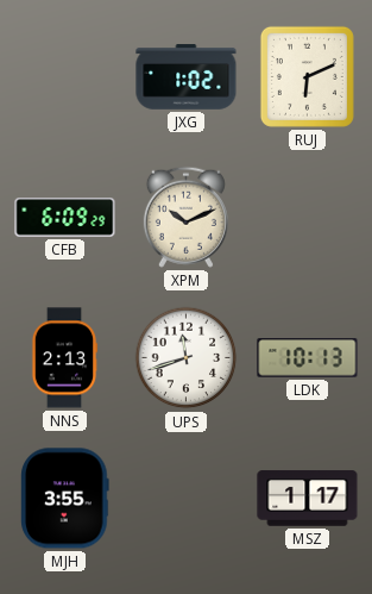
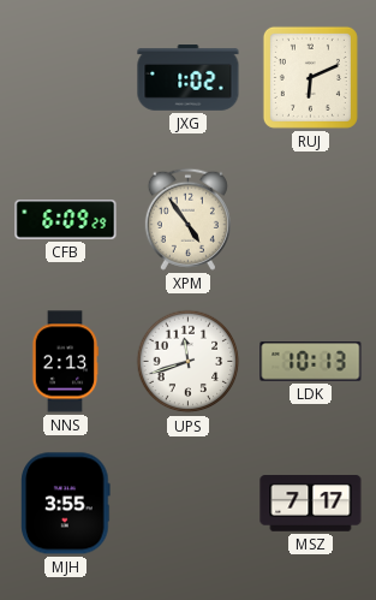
XPM: 10:11 -> 4:54 (187, 219)
MSZ: 1:17 -> 7:17 (311, 504)
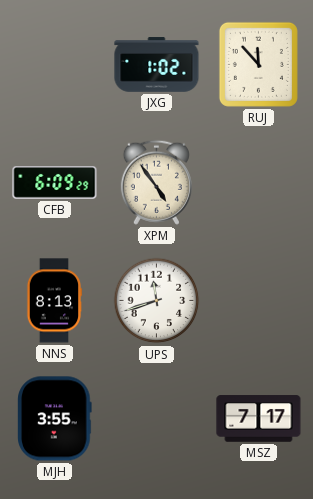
RUJ: 6:11 -> 11:53 (258, 64)
NNS: 2:13 -> 8:13 (54, 301)
LDK: 10:13 -> none (311, 362)
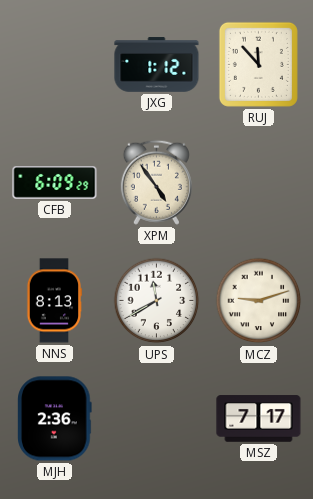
JXG: 1:02 -> 1:12 (157, 65)
UPS: 11:42 -> 11:40 (157, 301)
MCZ: none -> 9:12 (259, 301)
MJH: 3:55 -> 2:36 (55, 419)
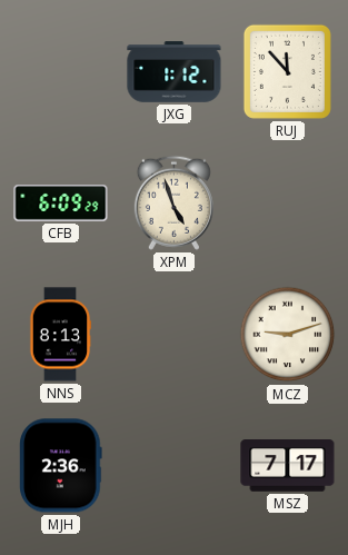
XPM: 4:54 -> 4:57 (173, 202)
UPS: 11:40 -> none (157, 301)
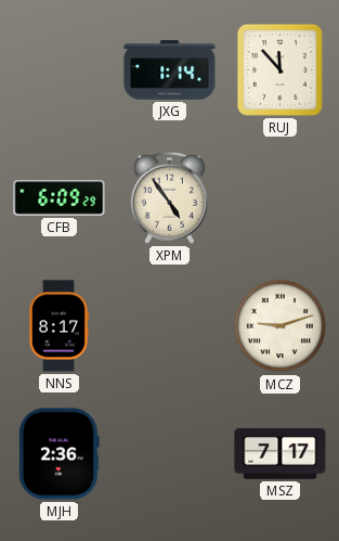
JXG: 1:12 -> 1:14 (170, 70)
XPM: 4:57 -> 4:54 (169, 197)
NNS: 8:13 -> 8:17 (58, 326)
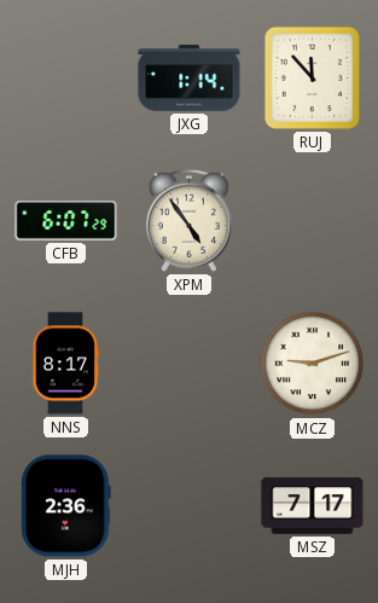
CFB: 6:09 -> 6:07 (66, 221)
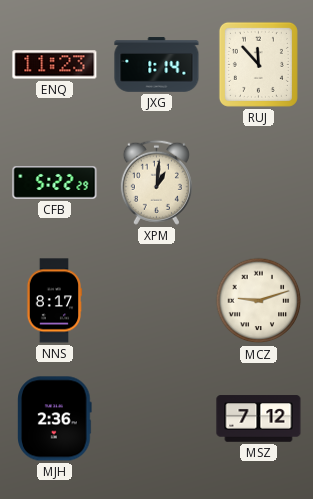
ENQ: none -> 11:23 (55, 65)
CFB: 6:07 -> 5:22 (55, 183)
XPM: 4:54 -> 1:01 (156, 182)
MSZ: 7:17 -> 7:12 (259, 419)
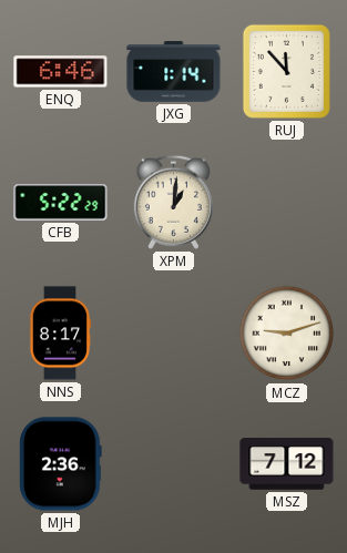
ENQ: 11:23 -> 6:46 (61, 72)
